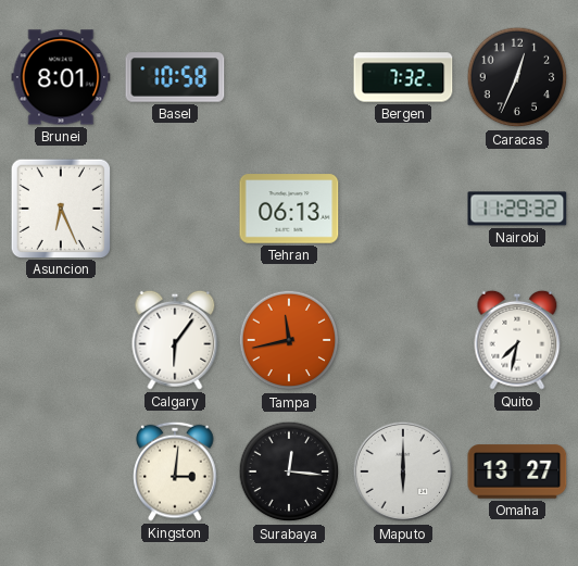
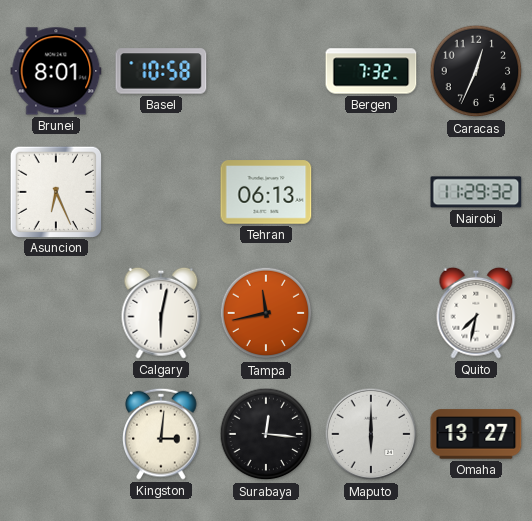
Calgary: 6:06 -> 6:02 (161, 313)
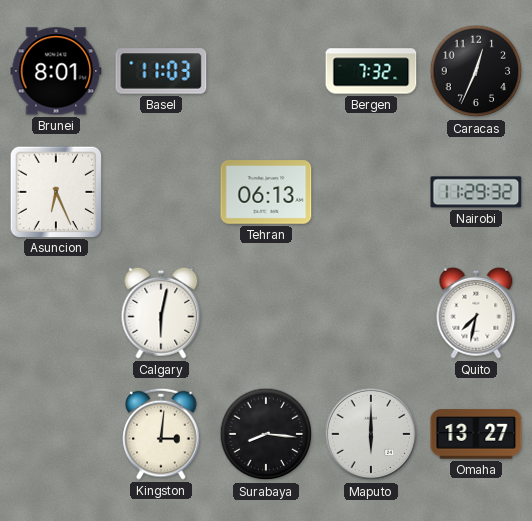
Basel: 10:58 -> 11:03 (161, 71)
Tampa: 11:43 -> none (266, 313)
Surabaya: 12:16 -> 8:16 (266, 434)
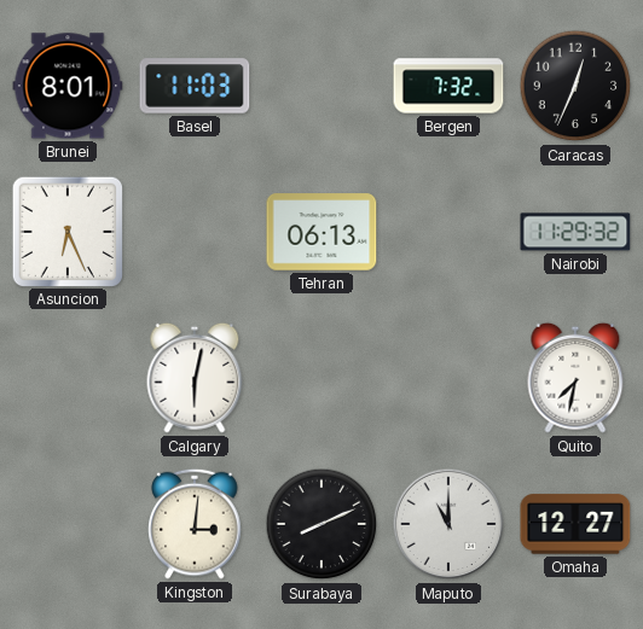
Surabaya: 8:16 -> 8:11 (321, 524)
Maputo: 6:00 -> 11:00 (448, 524)
Omaha: 13:27 -> 12:27 (575, 524)
